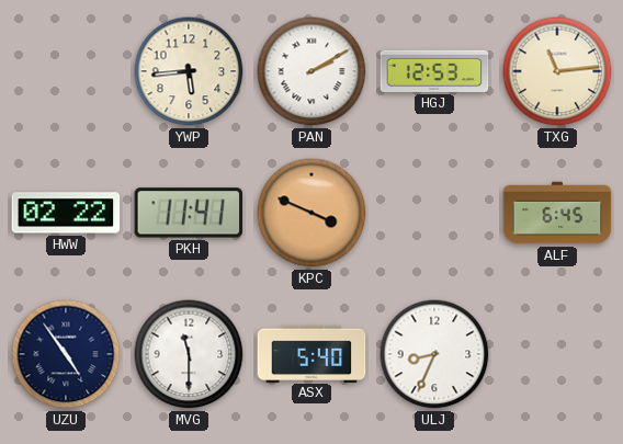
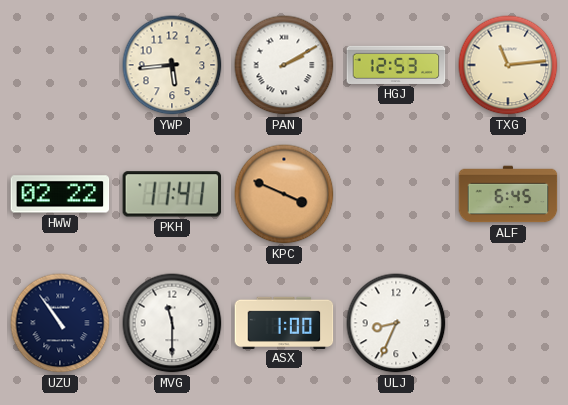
UZU: 4:54 -> 10:54 (60, 323)
ASX: 5:40 -> 1:00 (284, 322)
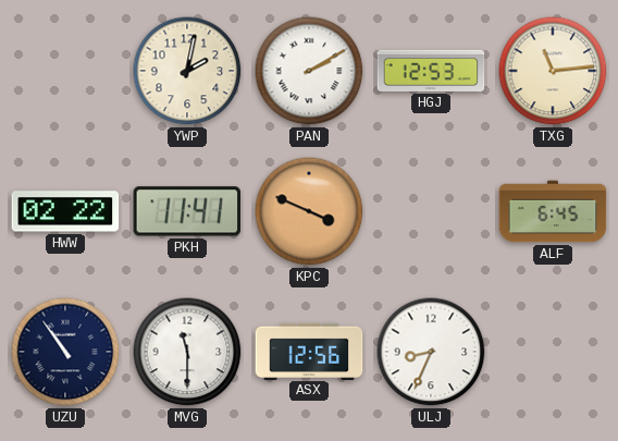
YWP: 5:44 -> 2:02 (187, 71)
ASX: 1:00 -> 12:56 (309, 351)
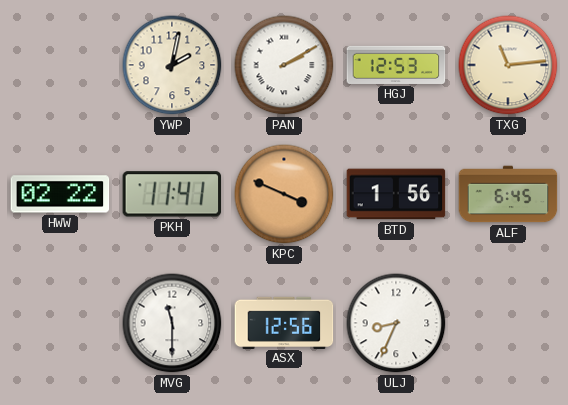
BTD: none -> 1:56 (396, 194)
UZU: 10:54 -> none (65, 352)
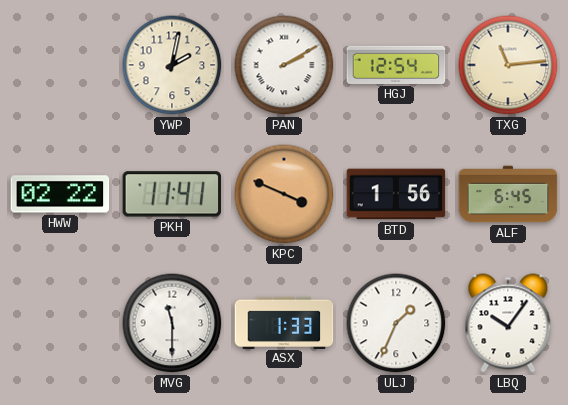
HGJ: 12:53 -> 12:54 (396, 65)
ASX: 12:56 -> 1:33 (284, 322)
ULJ: 8:34 -> 1:34 (396, 323)
LBQ: none -> 10:06 (508, 323)
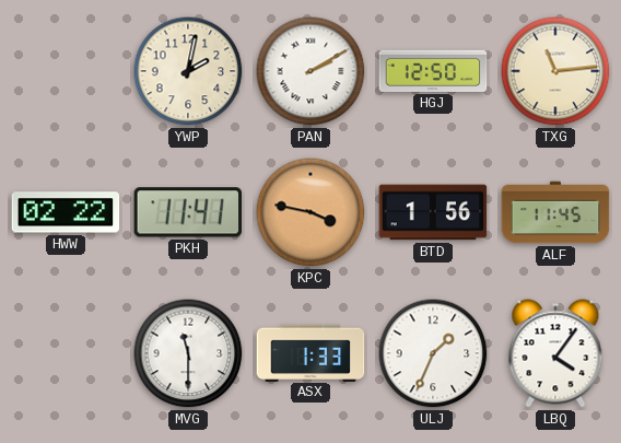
HGJ: 12:54 -> 12:50 (433, 71)
KPC: 3:49 -> 3:47 (310, 212)
ALF: 6:45 -> 11:45 (555, 212)
LBQ: 10:06 -> 4:06 (555, 353)
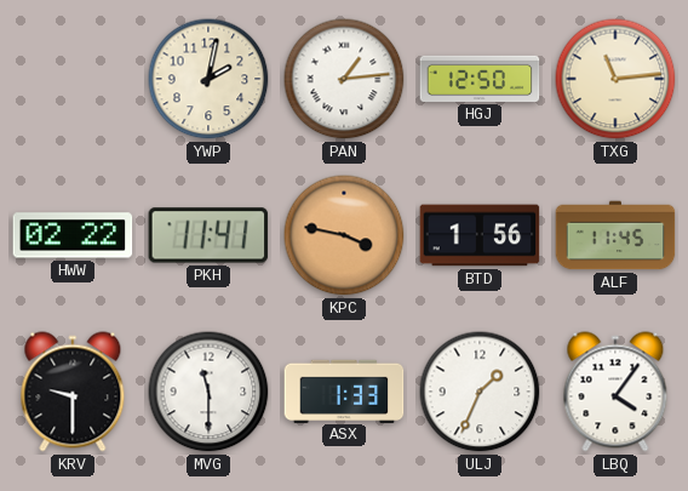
PAN: 2:10 -> 1:14 (344, 79)
KRV: none -> 9:30 (73, 392)
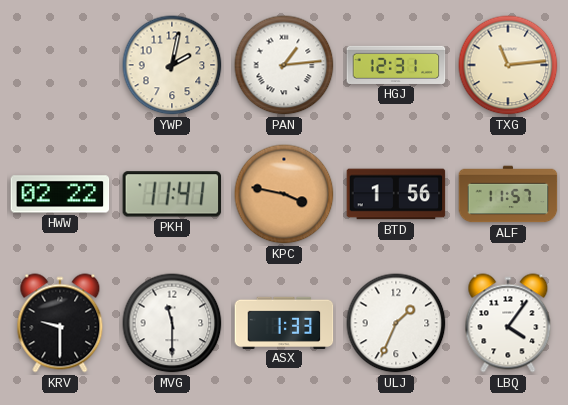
HGJ: 12:50 -> 12:31 (396, 65)
ALF: 11:45 -> 11:57 (508, 194)
